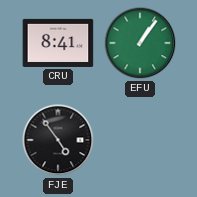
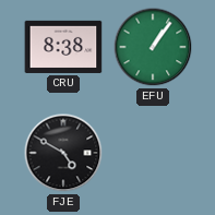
CRU: 8:41 -> 8:38 (63, 47)
FJE: 4:54 -> 4:50 (63, 153)
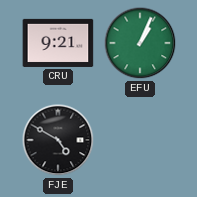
CRU: 8:38 -> 9:21 (58, 43)
EFU: 1:06 -> 1:04 (140, 43)
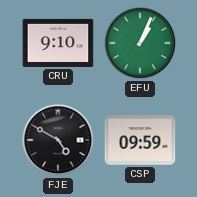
CRU: 9:21 -> 9:10 (58, 43)
CSP: none -> 09:59 (140, 140)
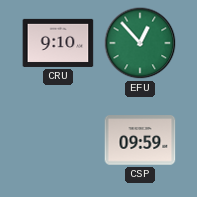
EFU: 1:04 -> 12:53 (140, 43)
FJE: 4:50 -> none (58, 140)
